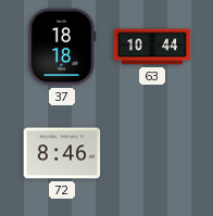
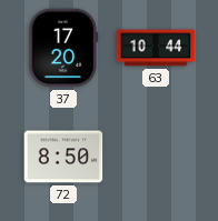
37: 18:18 -> 17:20 (63, 48)
72: 8:46 -> 8:50 (63, 157)
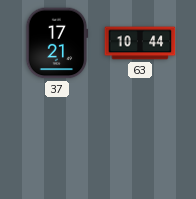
37: 17:20 -> 17:21 (57, 43)
72: 8:50 -> none (63, 157)
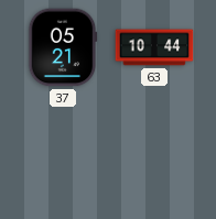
37: 17:21 -> 05:21 (63, 47)
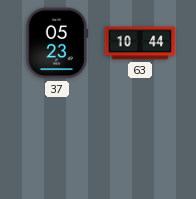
37: 05:21 -> 05:23 (57, 43)
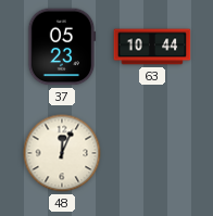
48: none -> 12:04 (62, 153)
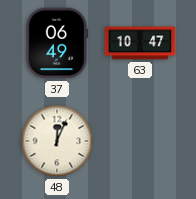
37: 05:23 -> 06:49 (57, 43)
63: 10:44 -> 10:47 (140, 43)
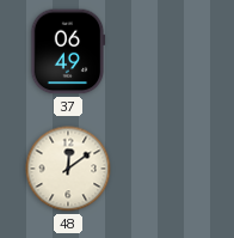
63: 10:47 -> none (140, 43)
48: 12:04 -> 12:09 (68, 169)
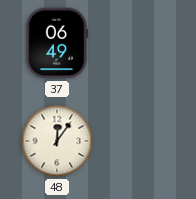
48: 12:09 -> 12:06 (57, 141)
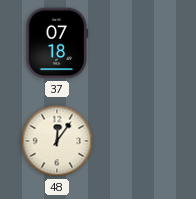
37: 06:49 -> 07:18 (57, 43)
